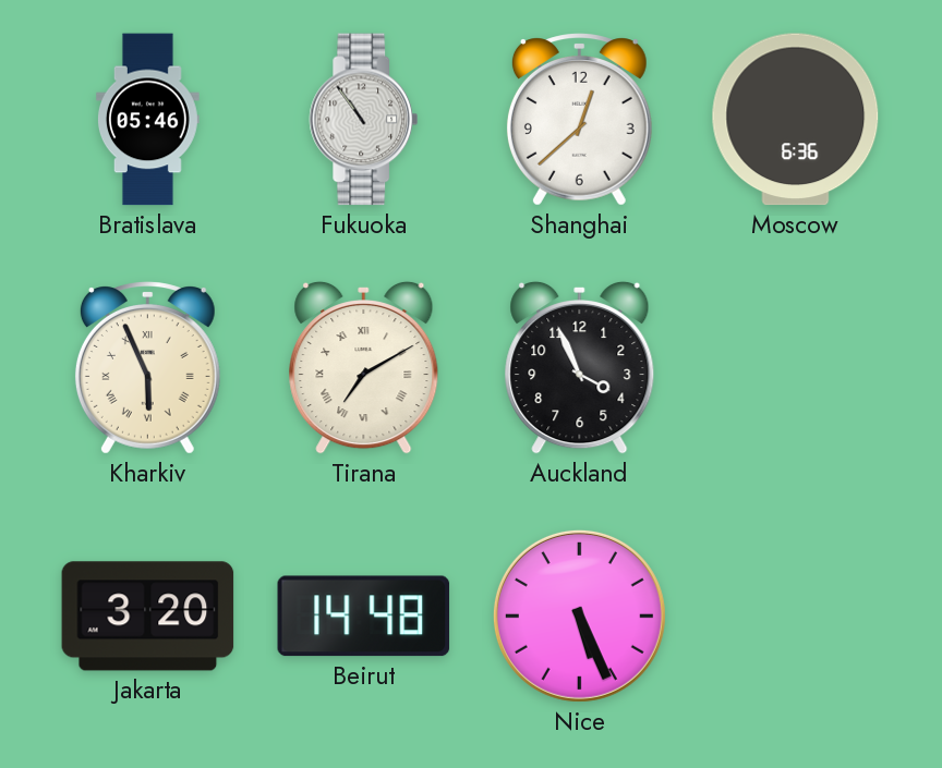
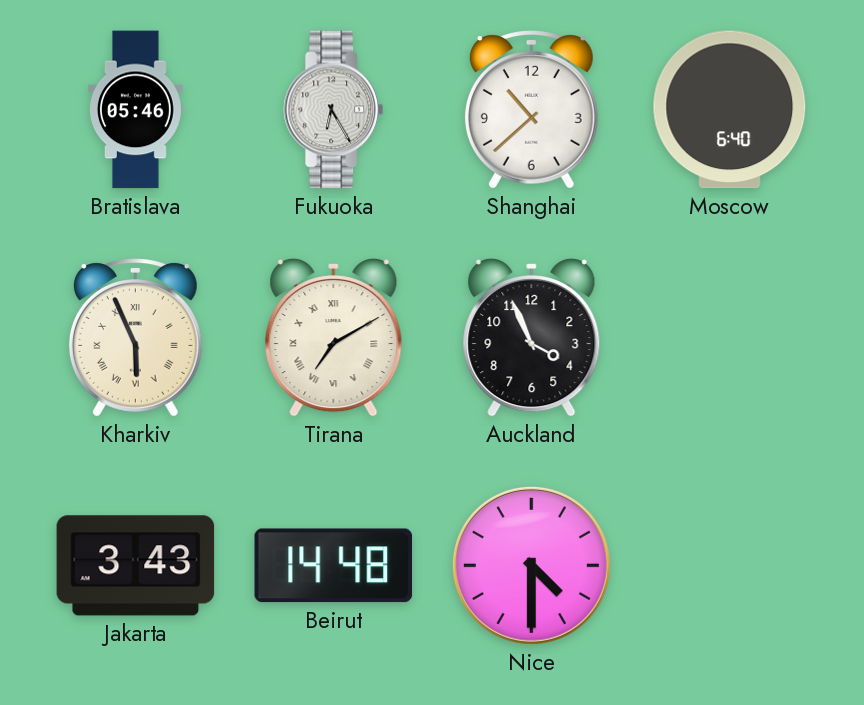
Fukuoka: 10:54 -> 6:25 (334, 110)
Shanghai: 12:38 -> 10:38 (531, 110)
Moscow: 6:36 -> 6:40 (730, 110)
Jakarta: 3:20 -> 3:43 (136, 566)
Nice: 5:26 -> 4:30 (531, 565)
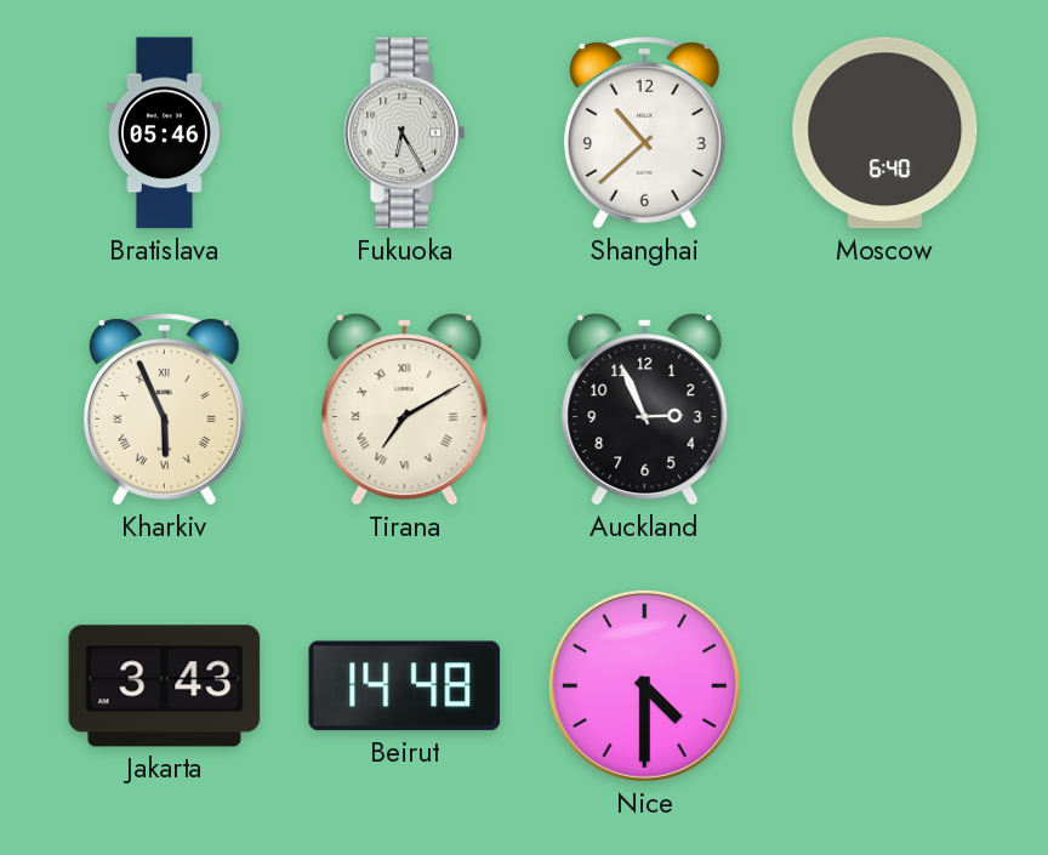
Auckland: 3:56 -> 2:56 (645, 409)
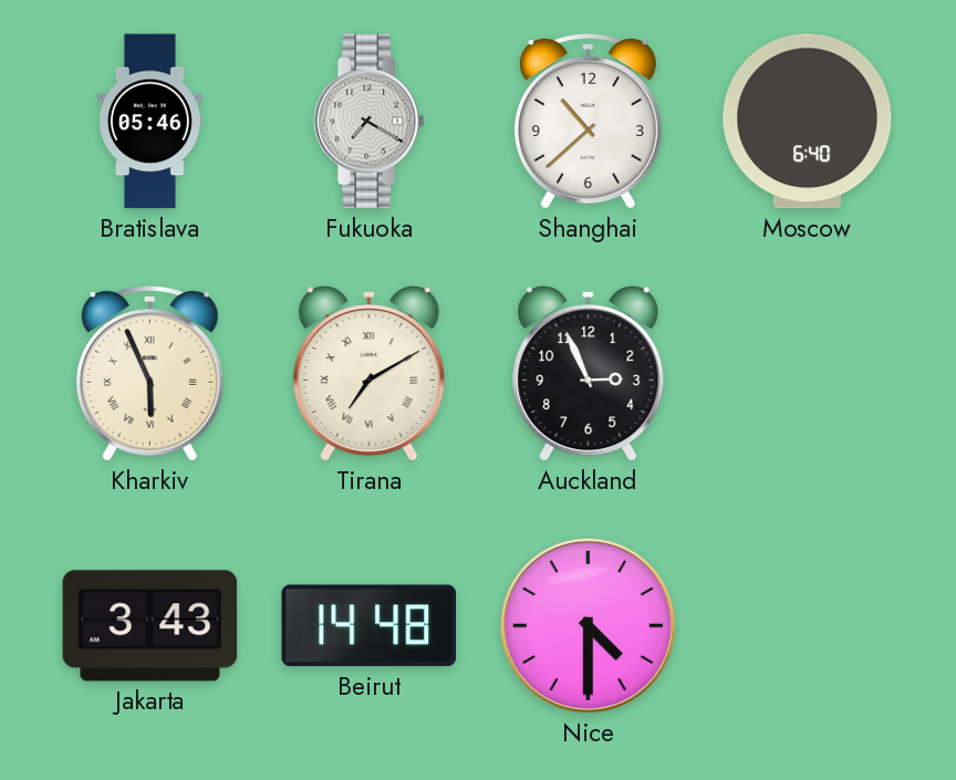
Fukuoka: 6:25 -> 7:20 (370, 122)
